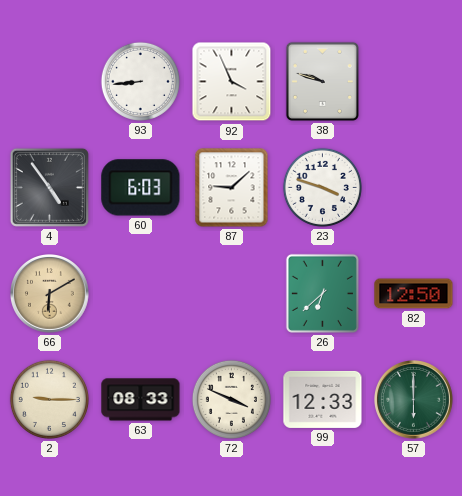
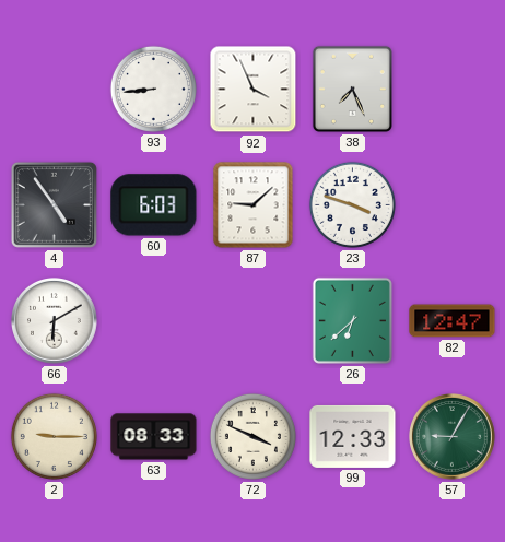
38: 9:48 -> 7:26 (352, 89)
66 dial: champagne -> white (55, 321)
82: 12:50 -> 12:47 (453, 321)
57: 6:00 -> 9:05 (453, 437)
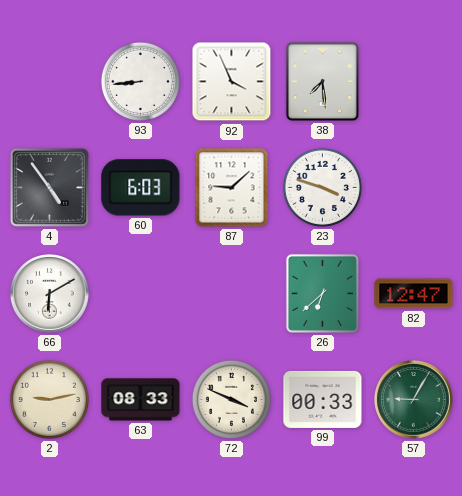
38: 7:26 -> 7:29 (322, 81)
2: 9:15 -> 9:13 (49, 399)
99: 12:33 -> 00:33 (323, 399)
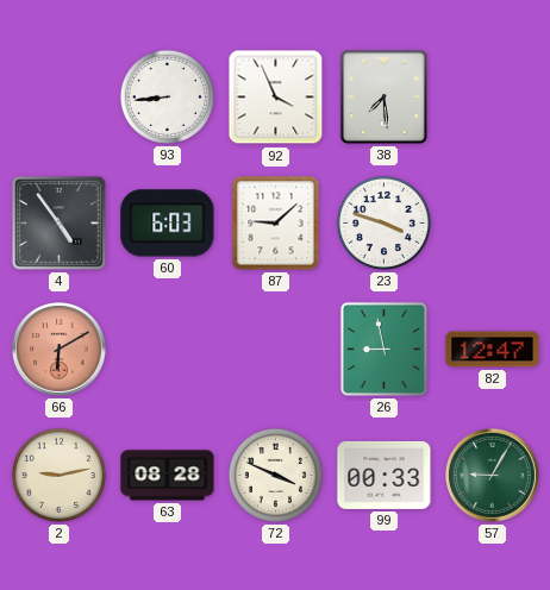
66 dial: white -> salmon (60, 350)
26: 6:38 -> 8:58 (383, 349)
63: 08:33 -> 08:28 (168, 476)
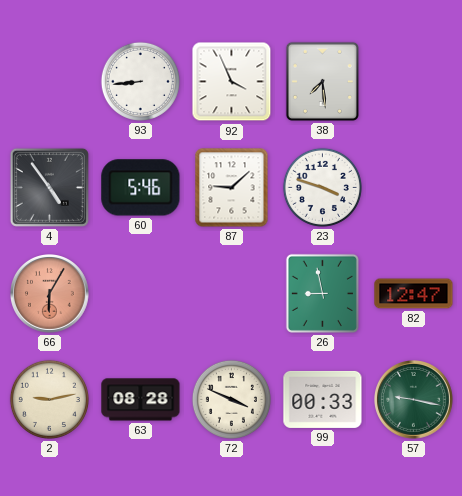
60: 6:03 -> 5:46 (141, 188)
66: 6:10 -> 6:05 (50, 294)
57: 9:05 -> 9:17 (414, 400)
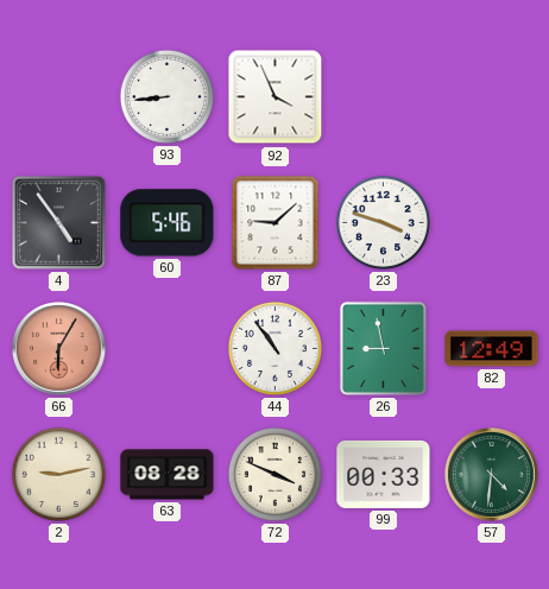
38: 7:29 -> none (322, 81)
44: none -> 10:54 (274, 348)
82: 12:47 -> 12:49 (492, 349)
57: 9:17 -> 4:31 (492, 475)
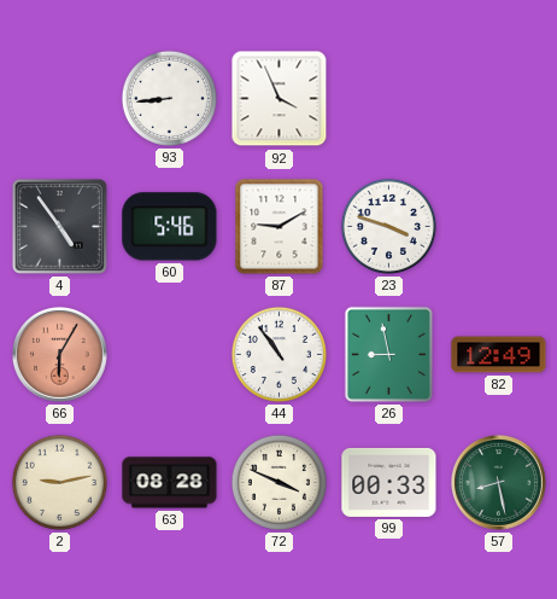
87: 9:08 -> 9:10 (280, 227)
57: 4:31 -> 8:28 (499, 483)
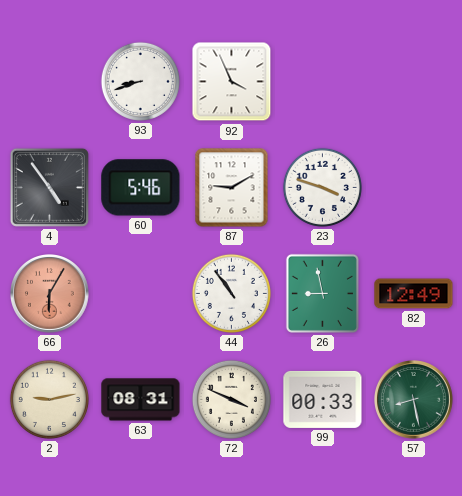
93: 8:44 -> 8:42 (140, 81)
63: 08:28 -> 08:31 (141, 400)
